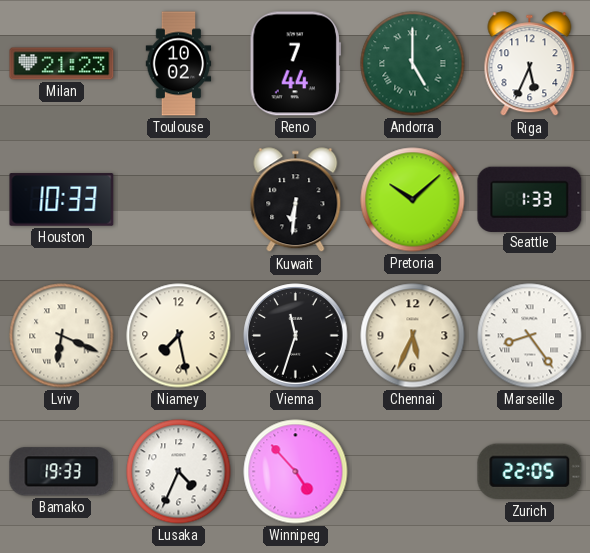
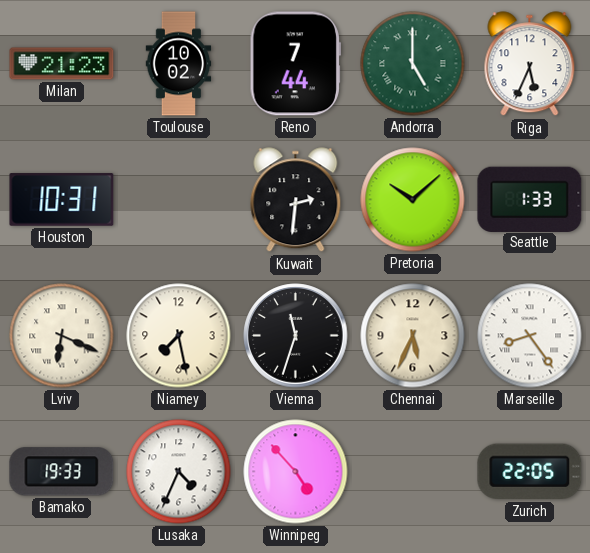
Houston: 10:33 -> 10:31 (62, 200)
Kuwait: 6:31 -> 2:31 (296, 200)
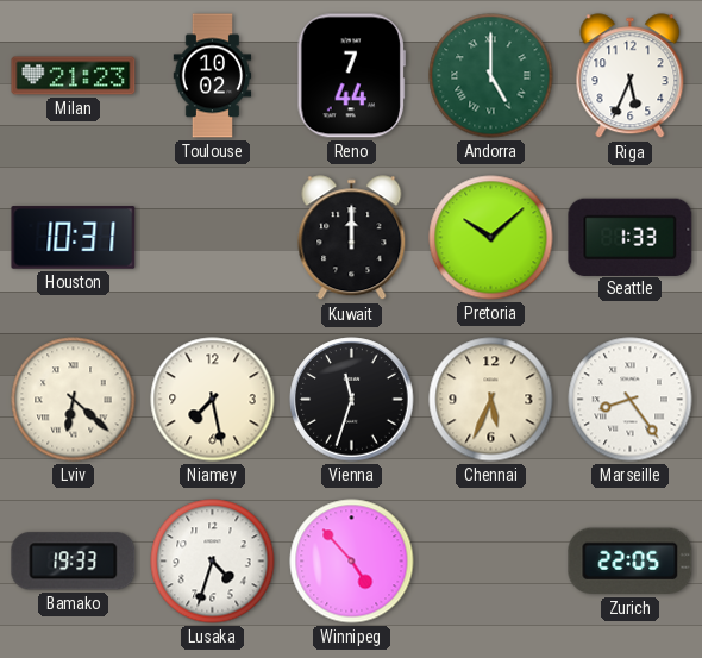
Kuwait: 2:31 -> 12:00 (352, 238)
Lviv: 6:19 -> 6:22 (74, 400)
Lusaka: 4:34 -> 4:33 (213, 562)
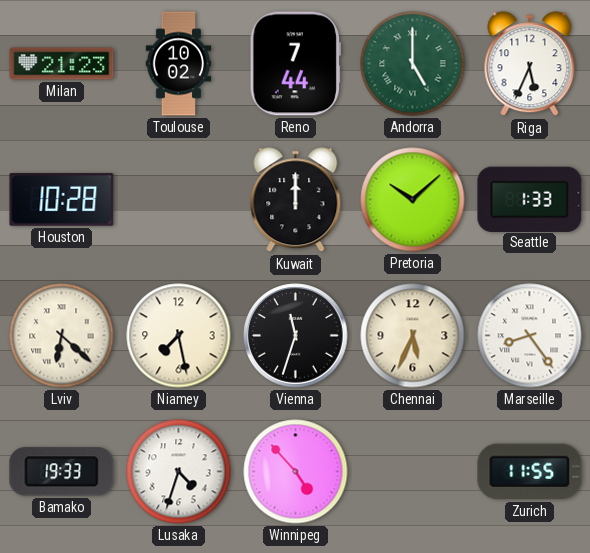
Houston: 10:31 -> 10:28 (62, 200)
Zurich: 22:05 -> 11:55 (530, 472)
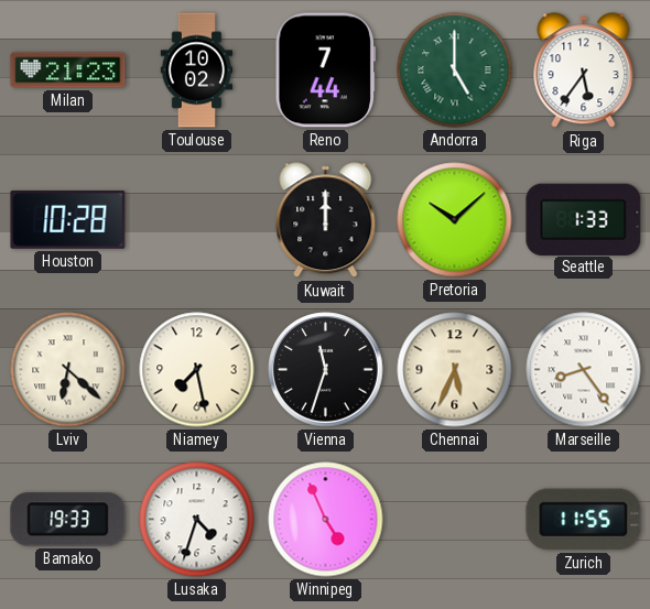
Riga: 5:34 -> 5:36 (584, 70)
Winnipeg: 4:53 -> 4:56 (326, 520)
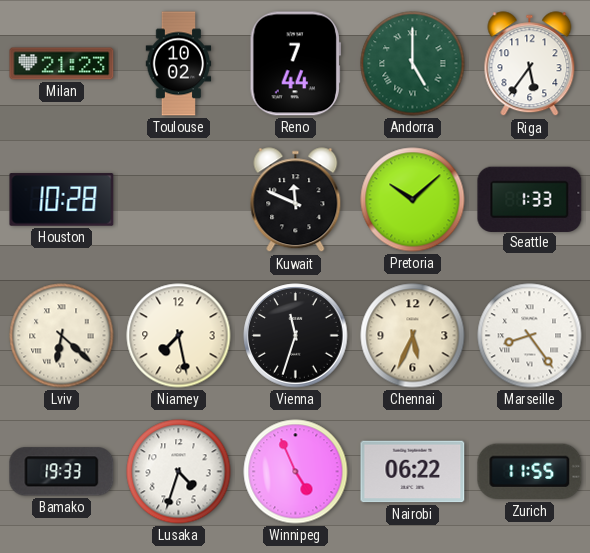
Kuwait: 12:00 -> 11:49 (296, 200)
Nairobi: none -> 06:22 (413, 472)
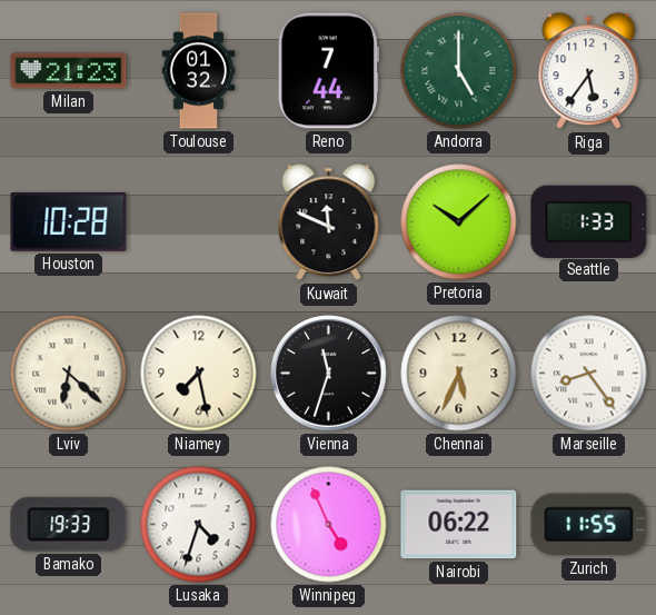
Toulouse: 10:02 -> 01:32 (199, 71)
